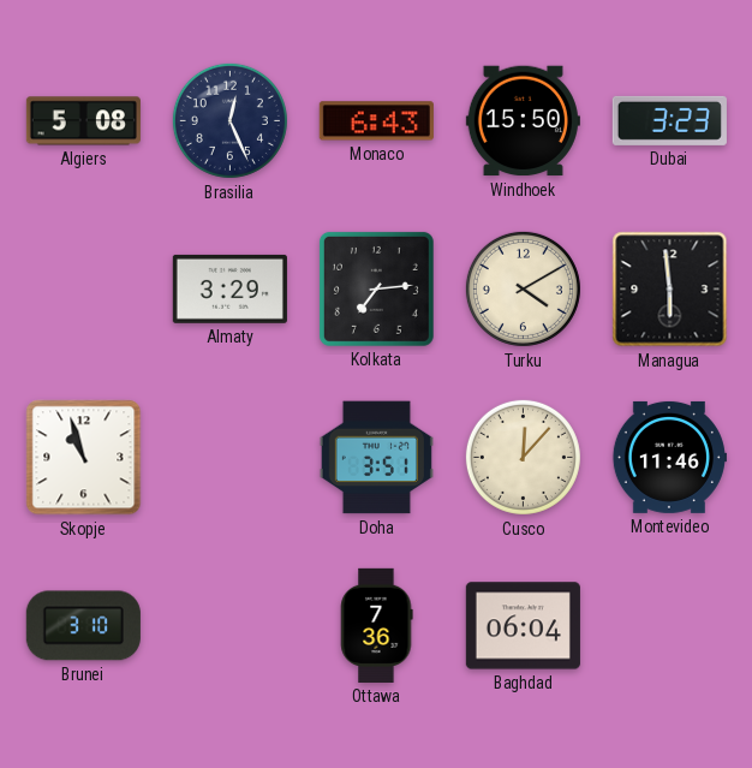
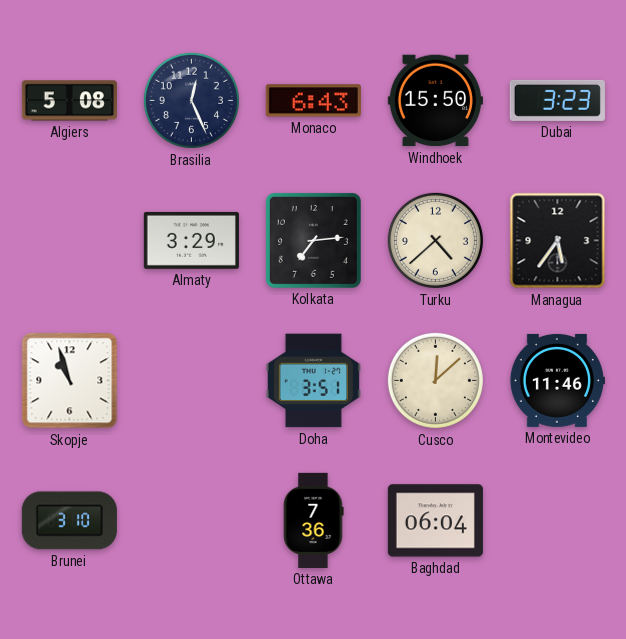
Turku: 4:10 -> 4:38 (435, 240)
Managua: 5:59 -> 5:36 (558, 241)
Cusco: 12:07 -> 12:08 (435, 380)
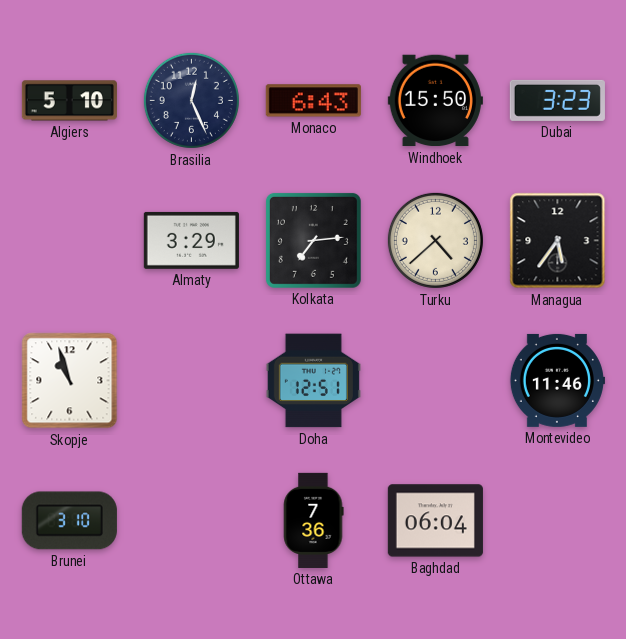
Algiers: 5:08 -> 5:10 (69, 101)
Doha: 3:51 -> 12:51 (313, 381)
Cusco: 12:08 -> none (435, 380)
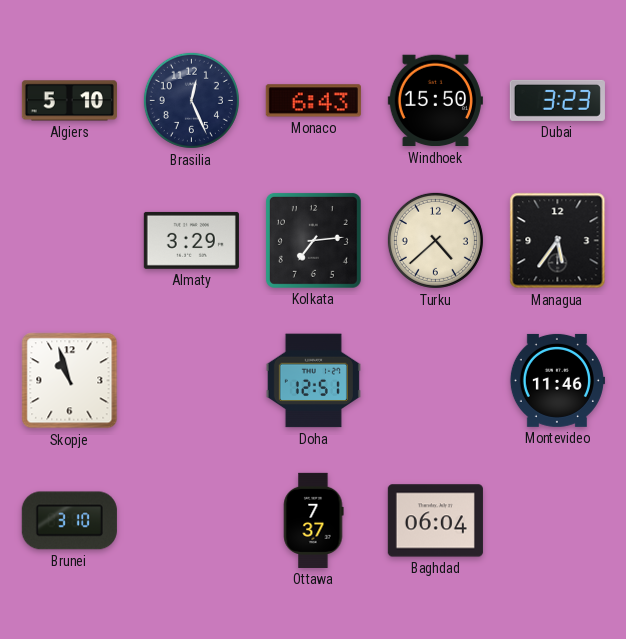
Ottawa: 7:36 -> 7:37 (314, 520)
